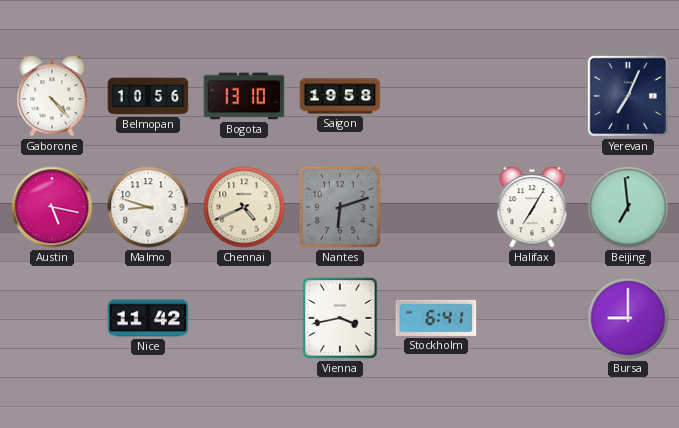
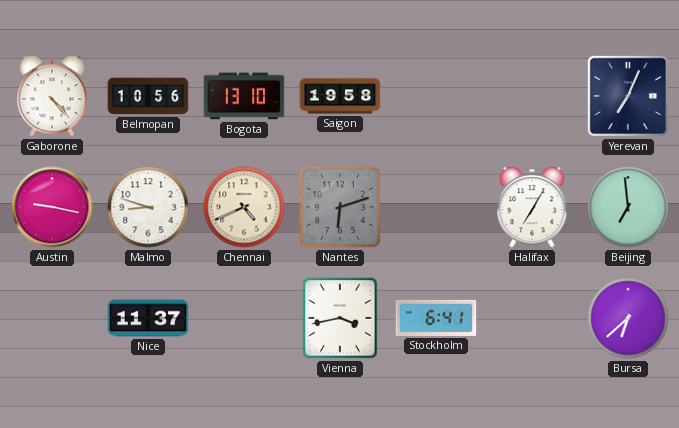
Austin: 5:17 -> 9:17 (52, 207)
Nice: 11:42 -> 11:37 (148, 318)
Bursa: 9:00 -> 6:38 (628, 318)
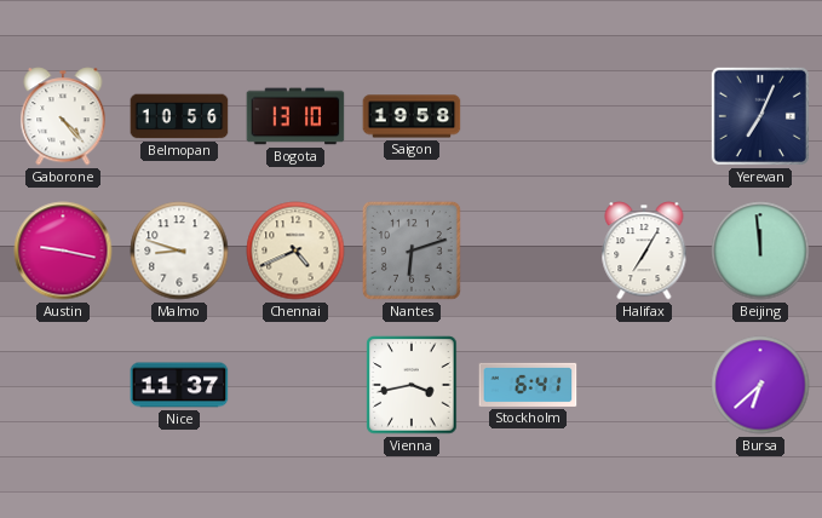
Beijing: 6:59 -> 11:59 (760, 251)
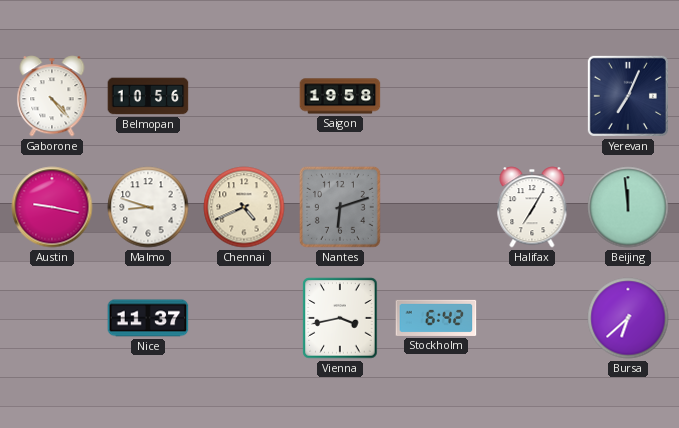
Bogota: 13:10 -> none (295, 116)
Stockholm: 6:41 -> 6:42 (436, 318)
